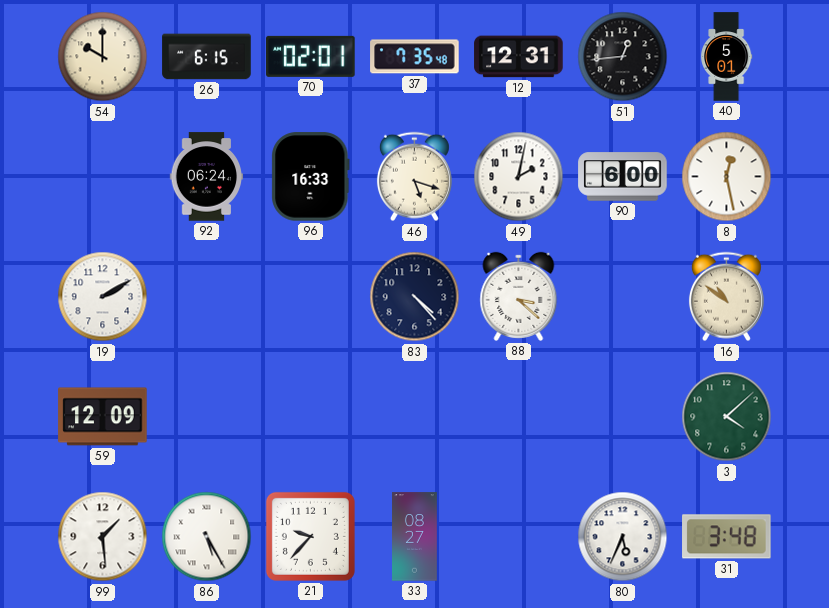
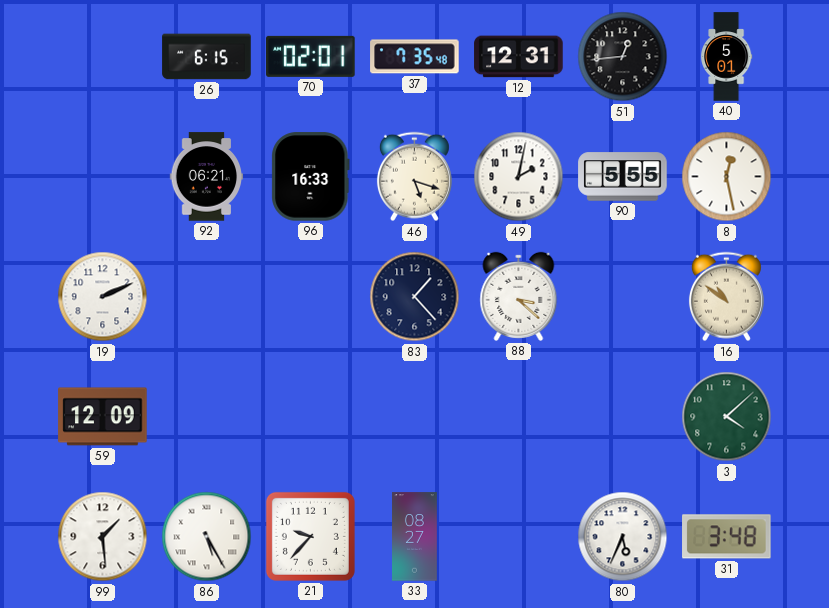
54: 10:00 -> none (103, 57)
92: 06:24 -> 06:21 (207, 177)
90: 6:00 -> 5:55 (623, 177)
19: 2:10 -> 2:11 (103, 297)
83: 4:23 -> 1:23 (415, 297)
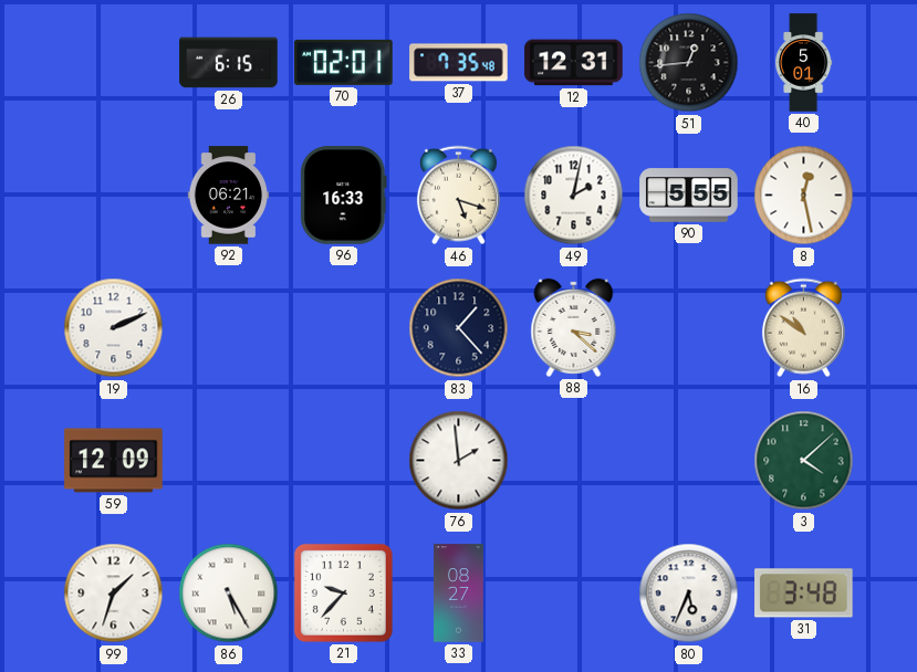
76: none -> 1:59 (459, 461)
99: 1:29 -> 1:33 (114, 594)
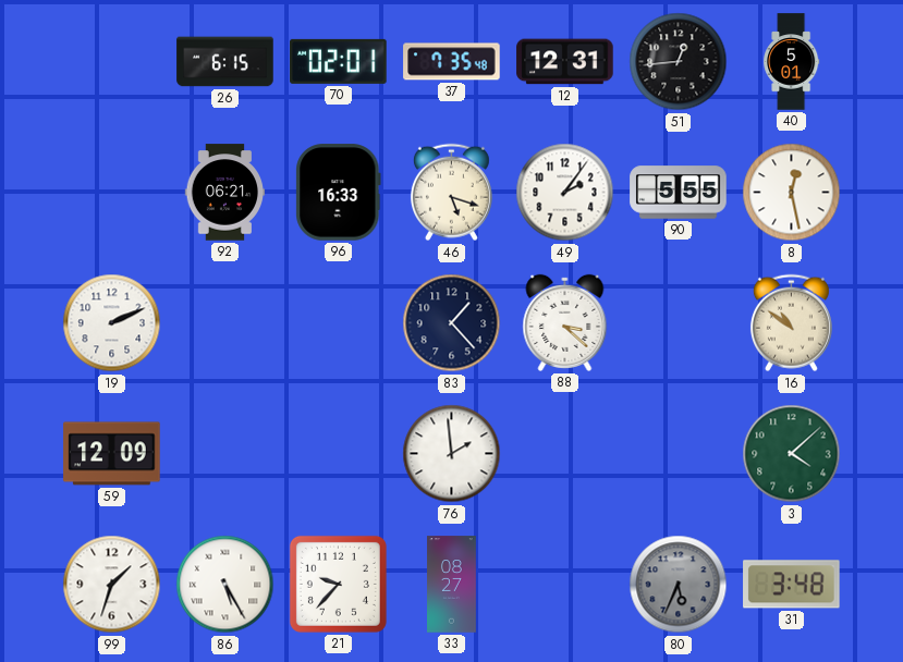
49: 2:02 -> 2:06 (565, 193)
80 dial: white -> grey (679, 585)
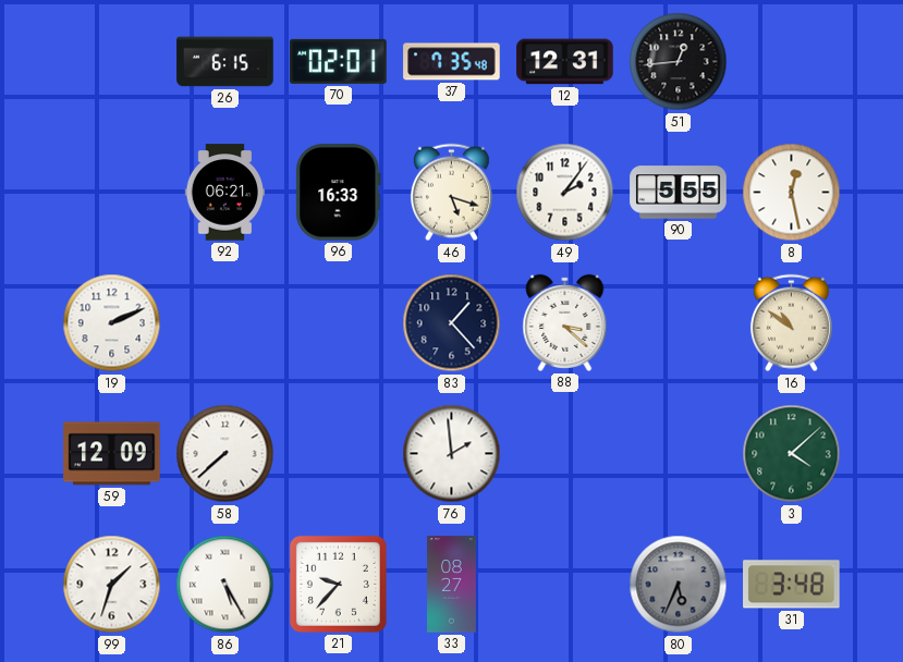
40: 5:01 -> none (792, 62)
58: none -> 7:38 (225, 454)
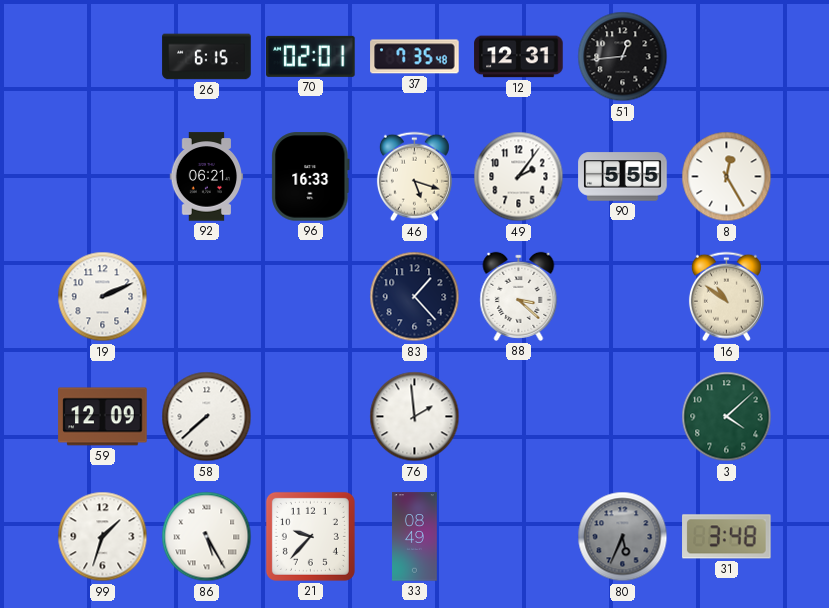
8: 12:28 -> 12:25 (727, 177)
33: 08:27 -> 08:49 (415, 537)
